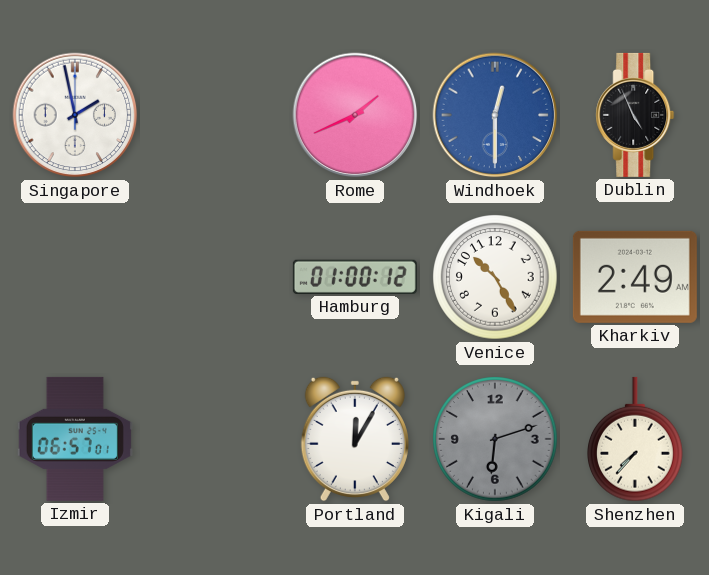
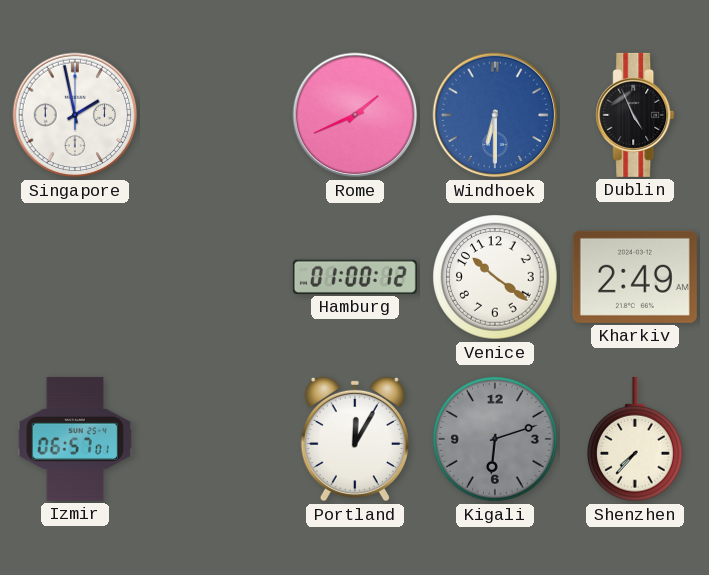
Windhoek: 12:30 -> 6:30 (495, 115)
Venice: 10:25 -> 10:21 (495, 277)
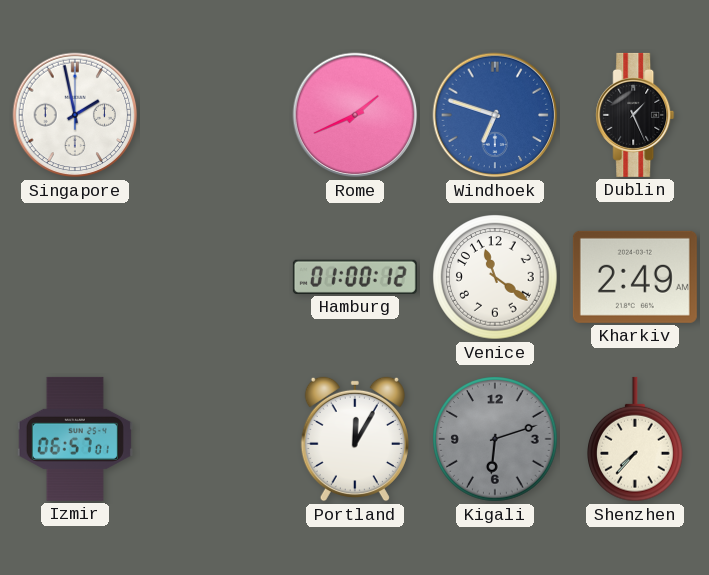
Windhoek: 6:30 -> 6:48 (495, 115)
Dublin: 4:56 -> 1:26 (635, 115)
Venice: 10:21 -> 11:21 (495, 277)
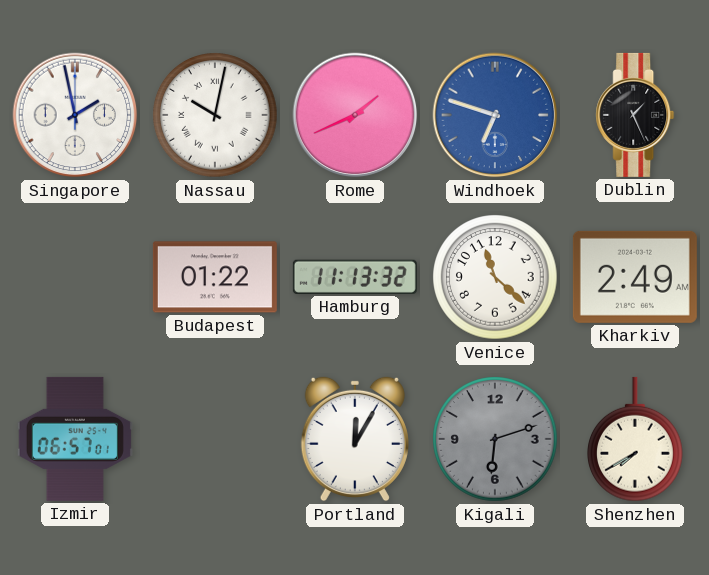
Nassau: none -> 10:02 (215, 115)
Budapest: none -> 01:22 (215, 277)
Hamburg: 01:00 -> 11:13 (355, 277)
Venice: 11:21 -> 11:22 (495, 277)
Shenzhen: 7:37 -> 7:40 (636, 439)
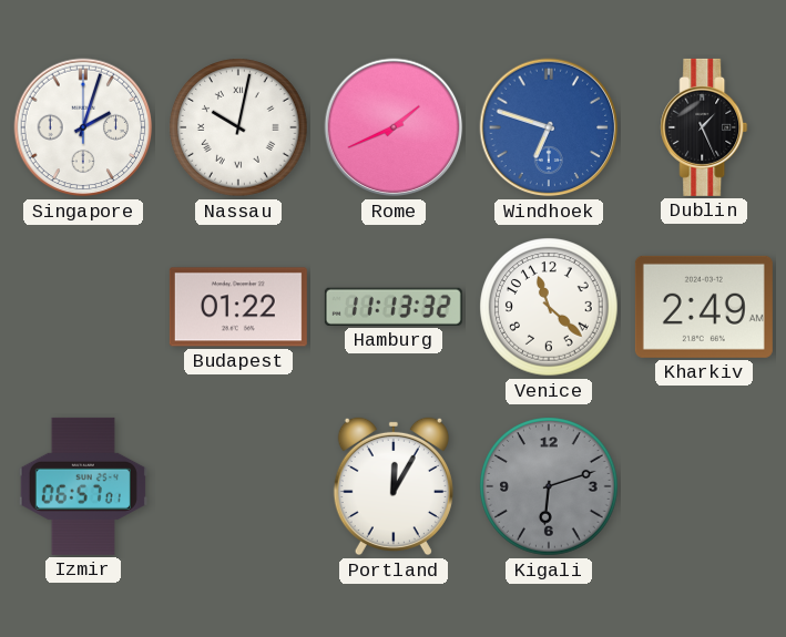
Singapore: 1:58 -> 2:03 (83, 127)
Shenzhen: 7:40 -> none (636, 439)
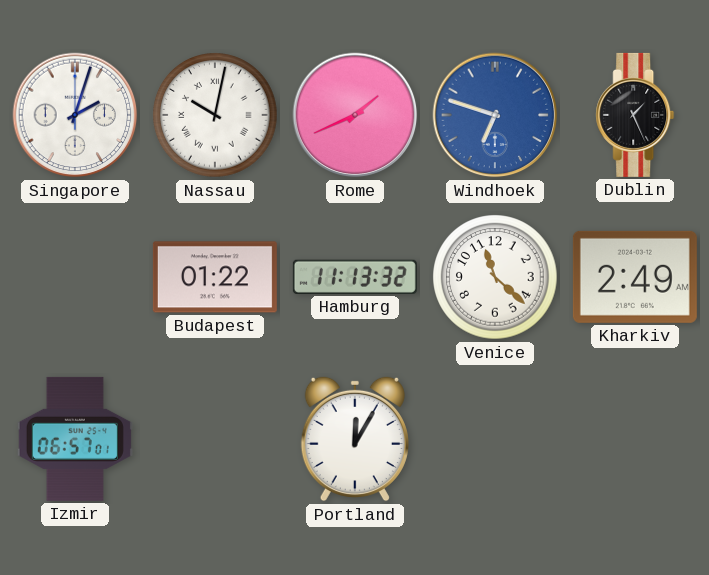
Kigali: 6:12 -> none (549, 486)
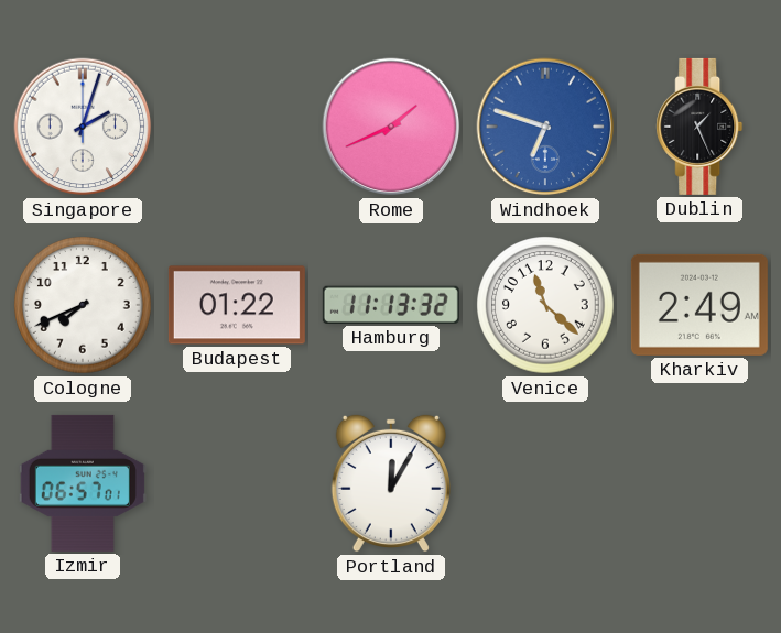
Nassau: 10:02 -> none (215, 115)
Cologne: none -> 7:41 (83, 305)
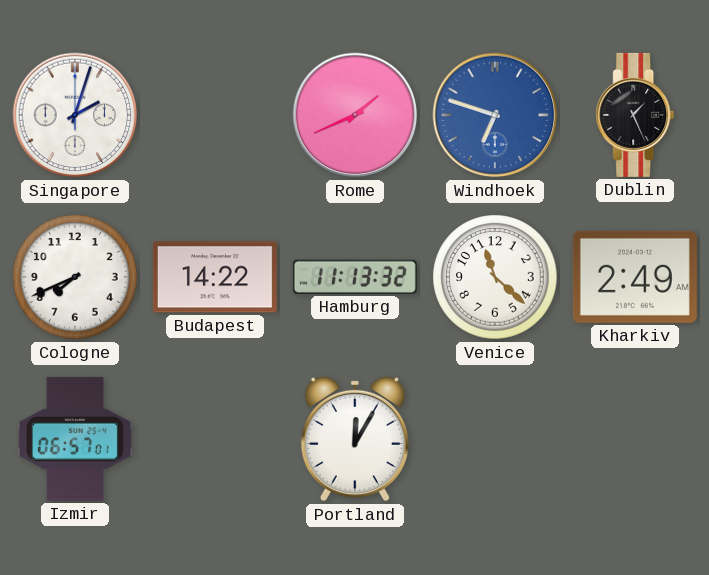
Budapest: 01:22 -> 14:22 (215, 277)
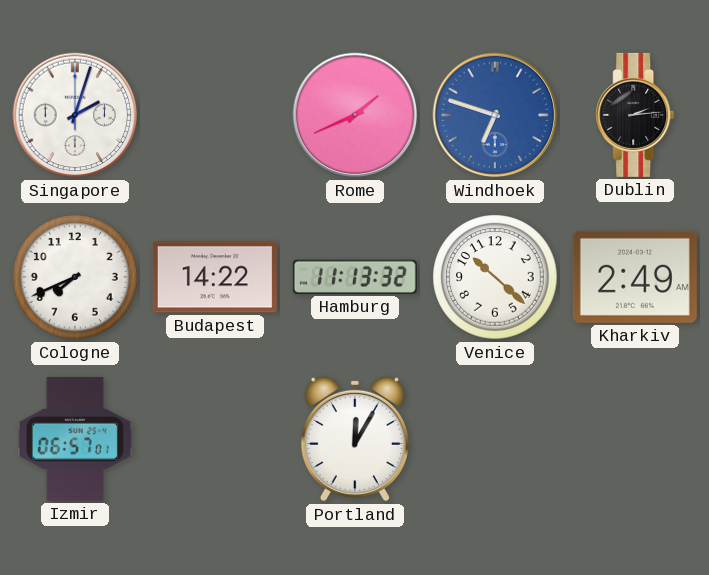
Dublin: 1:26 -> 2:14 (635, 115)
Venice: 11:22 -> 10:22 (495, 277)
